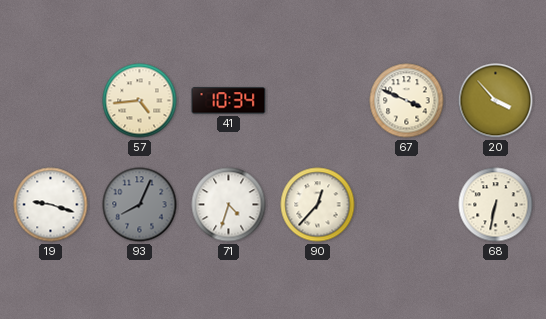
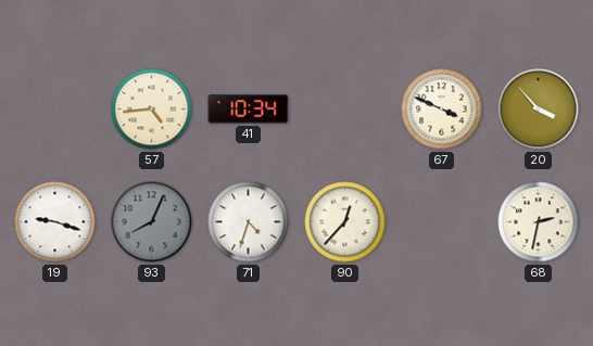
68: 6:32 -> 2:32 (539, 222)
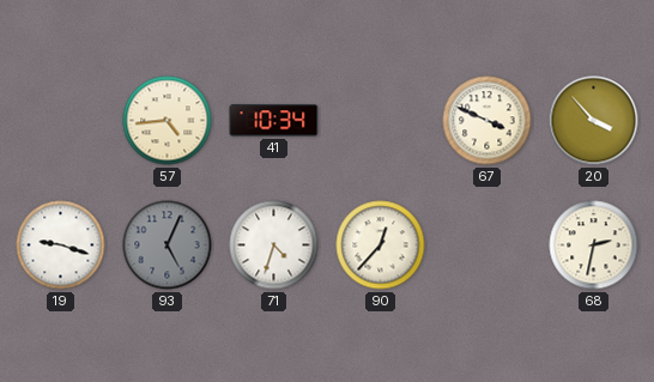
93: 8:04 -> 5:04 (168, 245)
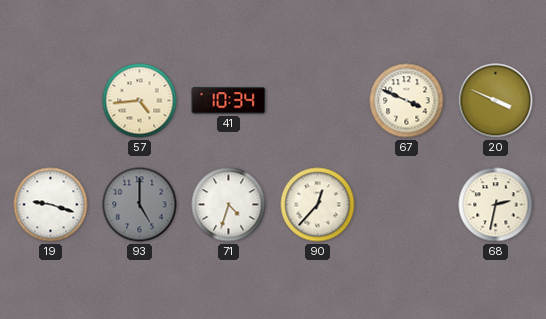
20: 3:53 -> 3:49 (496, 101)
93: 5:04 -> 5:00 (140, 205)
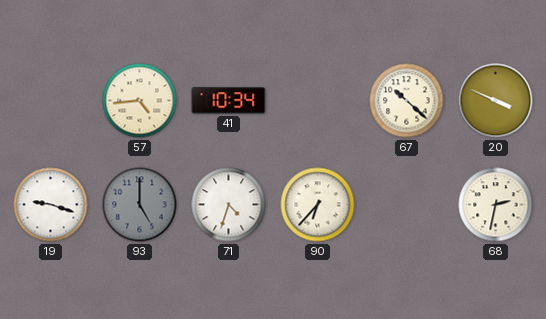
67: 3:49 -> 10:22 (407, 101)
90: 12:37 -> 6:37 (318, 205)
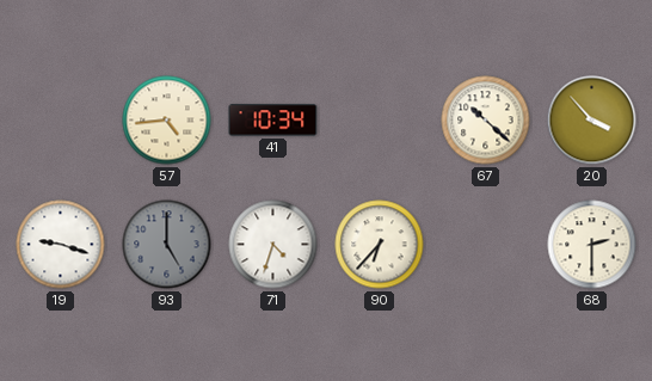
20: 3:49 -> 3:53 (592, 121)
68: 2:32 -> 2:30 (592, 245)
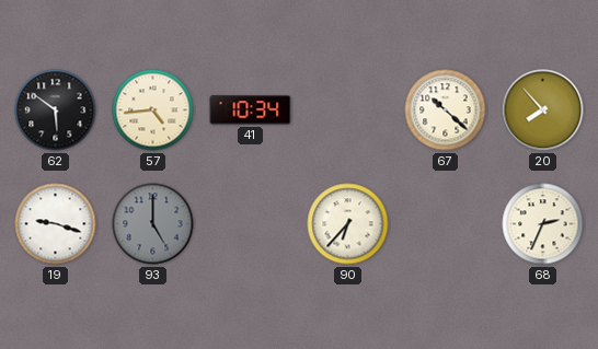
62: none -> 5:51 (56, 110)
20: 3:53 -> 7:53 (543, 110)
71: 4:33 -> none (273, 245)
68: 2:30 -> 2:34 (543, 224)
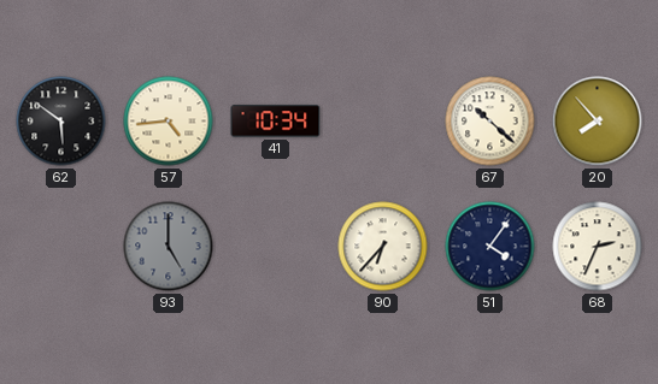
19: 9:18 -> none (56, 224)
51: none -> 4:06 (490, 247)
